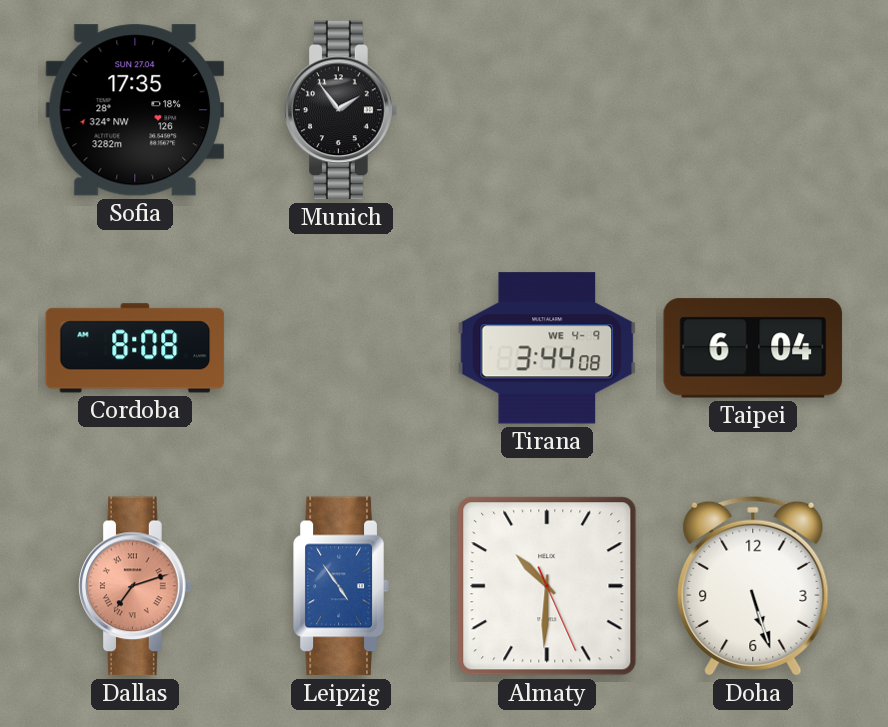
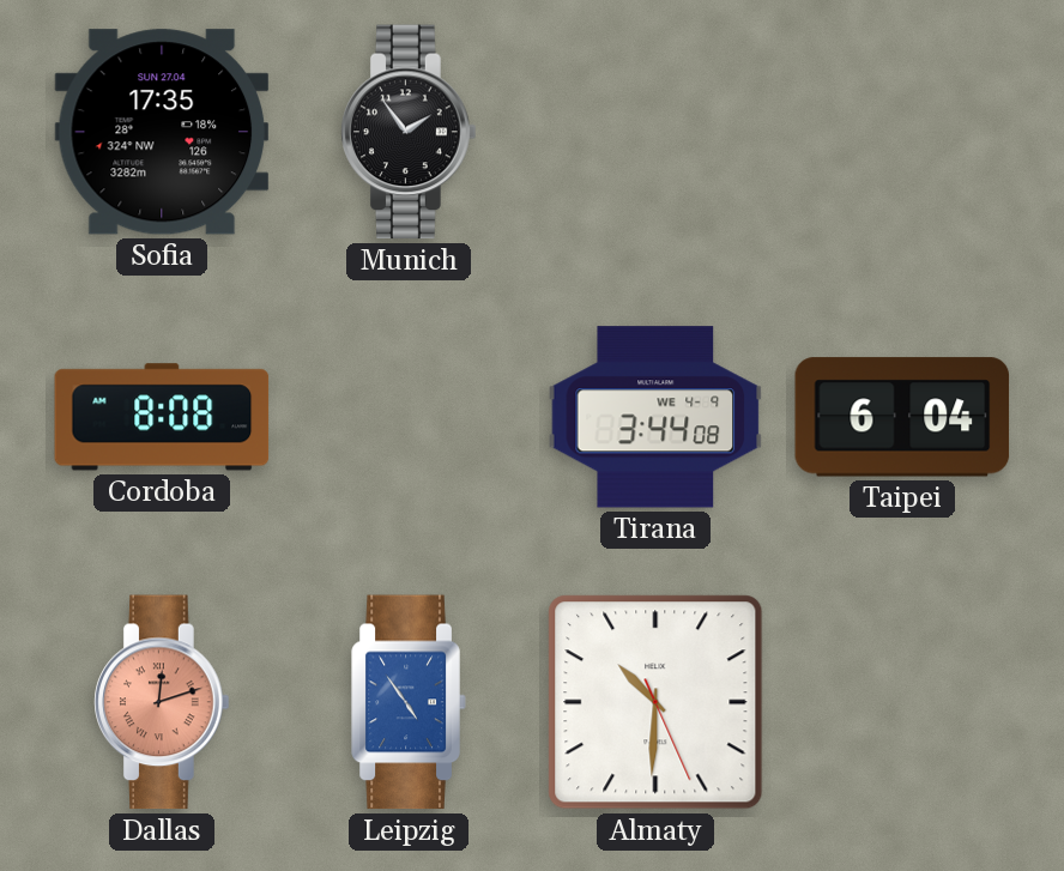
Dallas: 7:12 -> 12:12 (162, 702)
Doha: 5:27 -> none (753, 586)
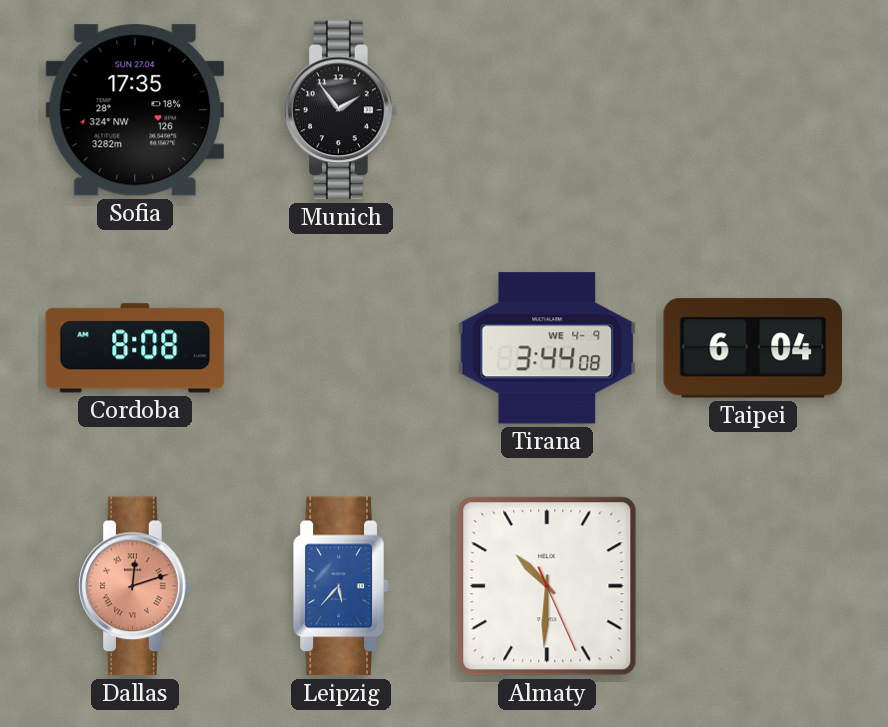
Leipzig: 4:54 -> 5:37 (341, 586)
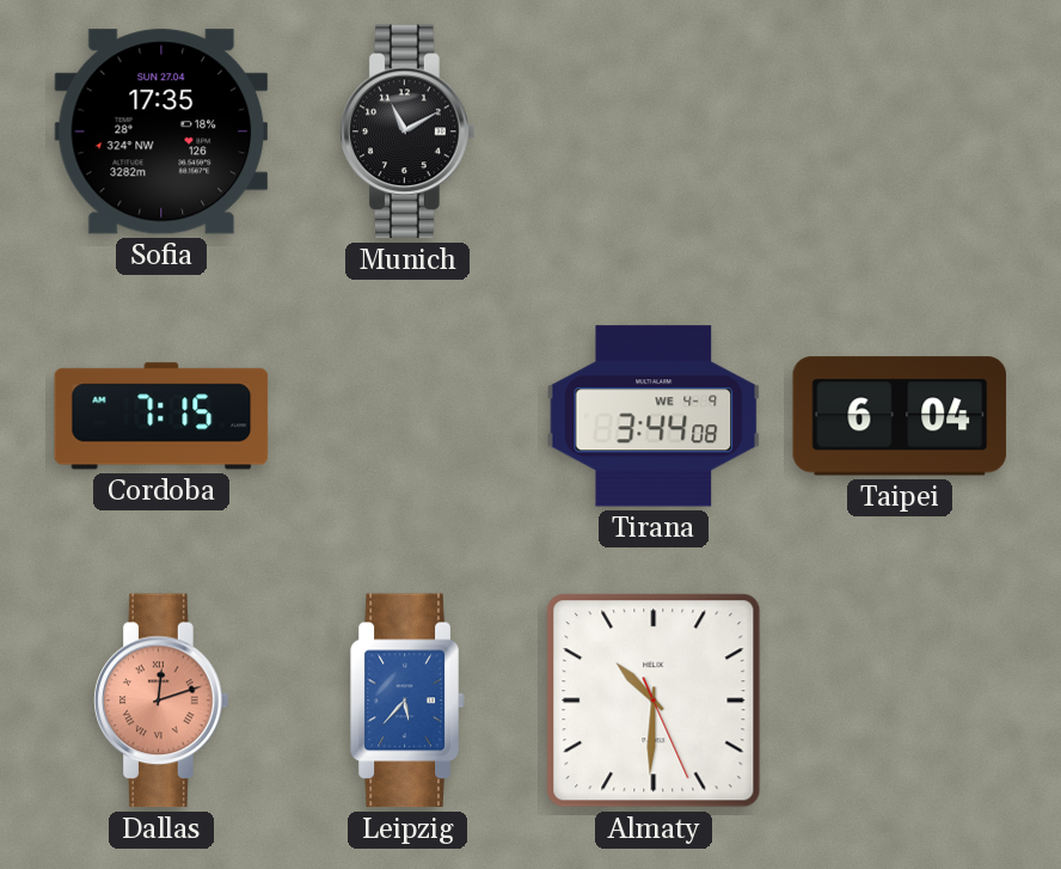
Munich: 1:54 -> 11:10 (407, 131)
Cordoba: 8:08 -> 7:15 (161, 416)
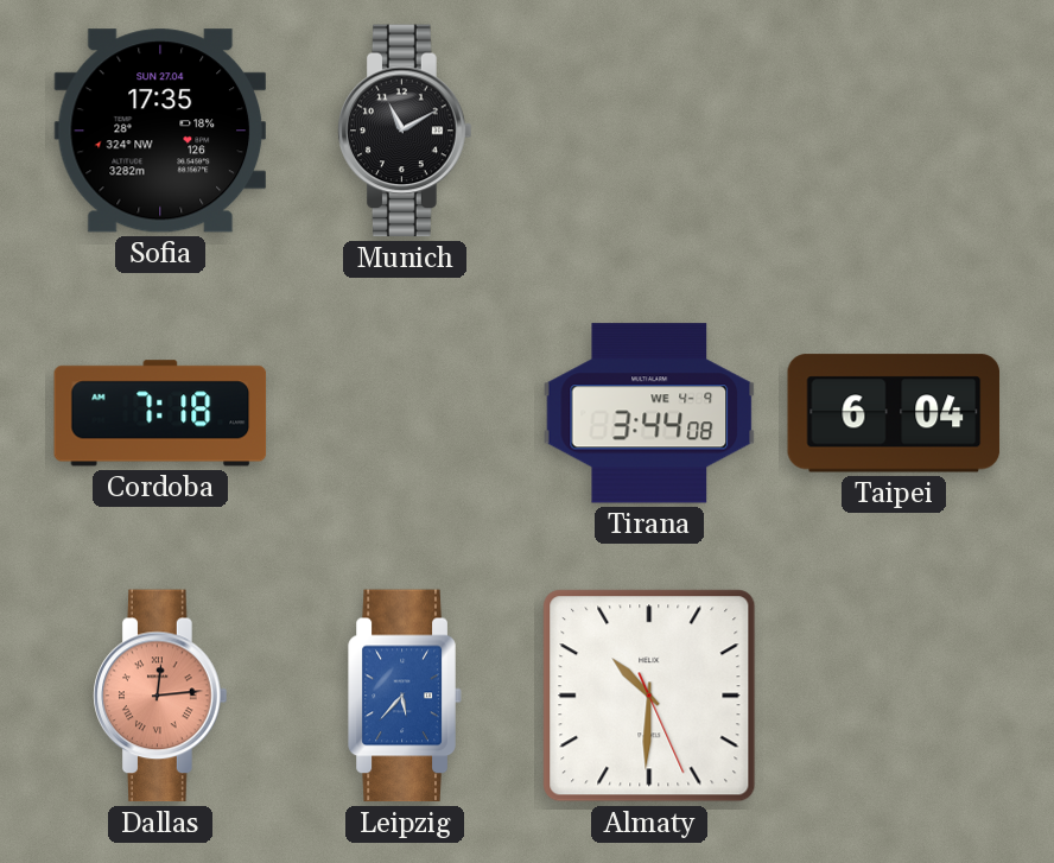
Cordoba: 7:15 -> 7:18 (160, 413)
Dallas: 12:12 -> 12:14 (160, 696)
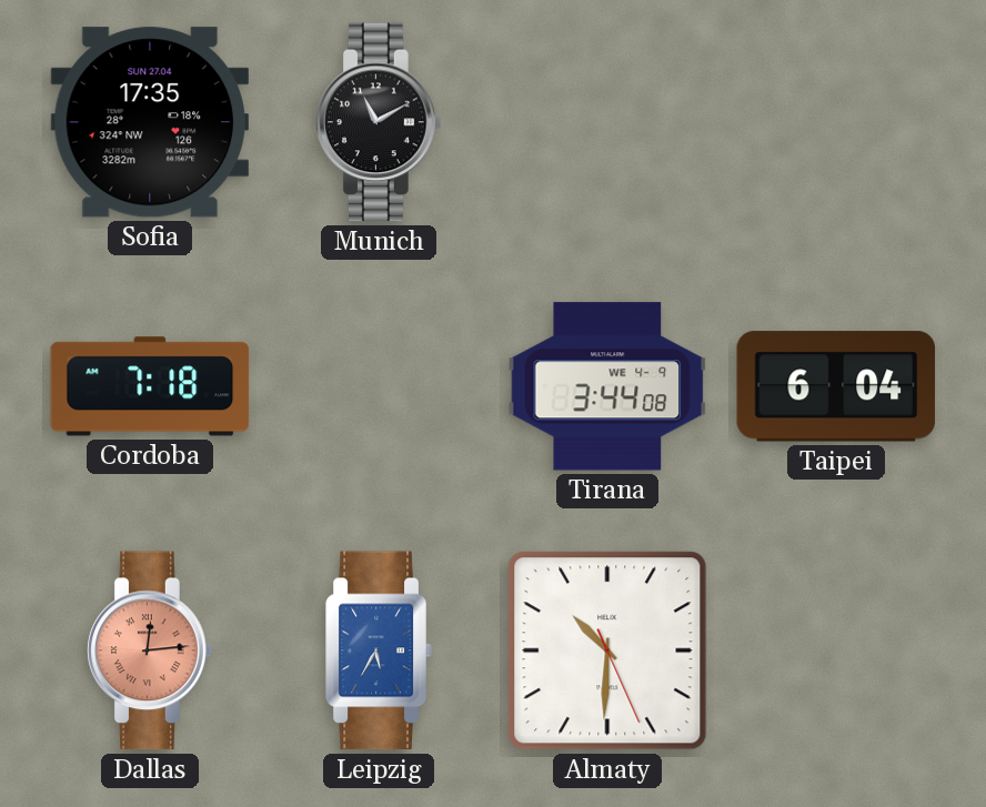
Leipzig: 5:37 -> 5:35 (379, 650)
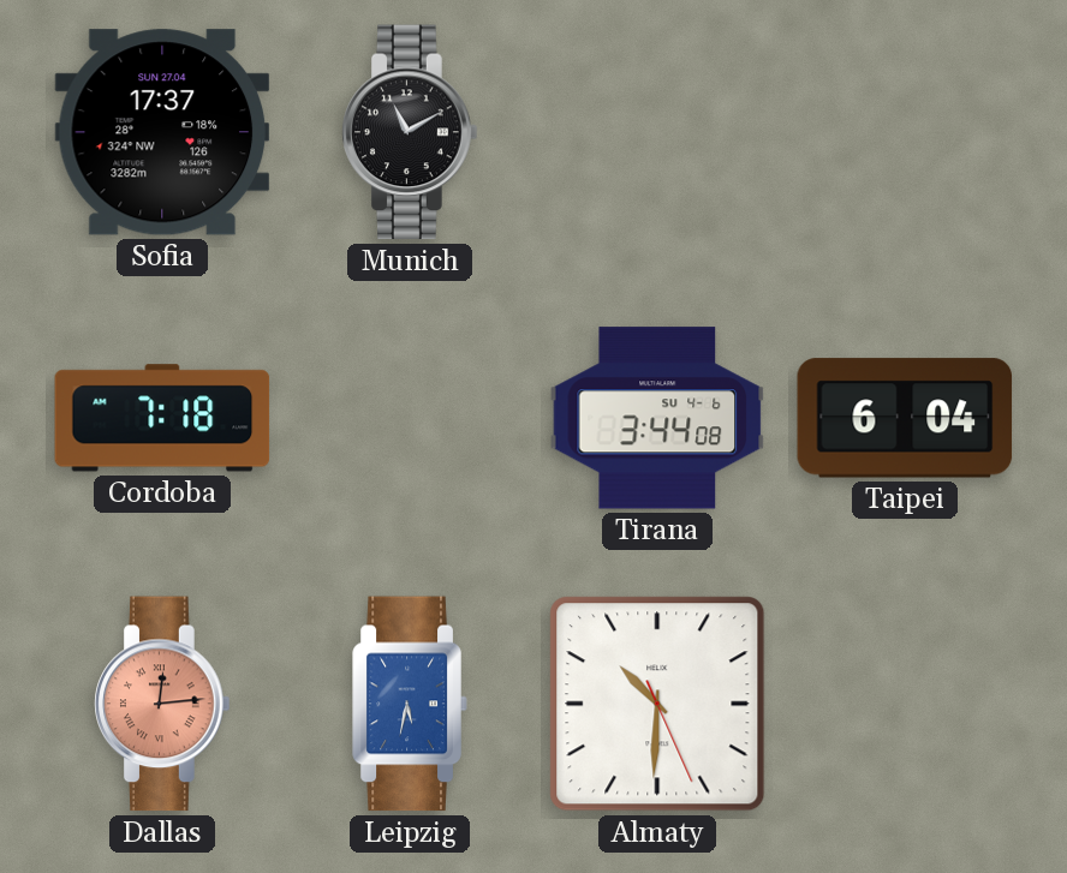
Sofia: 17:35 -> 17:37 (162, 132)
Tirana date: WE 4-9 -> SU 4-6 (657, 418)
Leipzig: 5:35 -> 5:32 (410, 704)
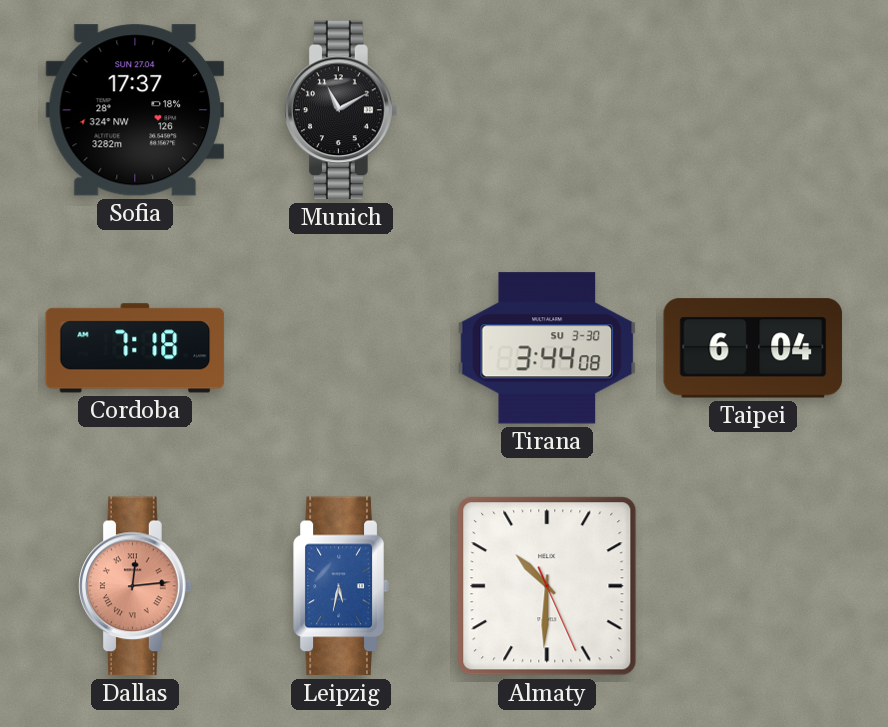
Tirana date: SU 4-6 -> SU 3-30 (547, 348)
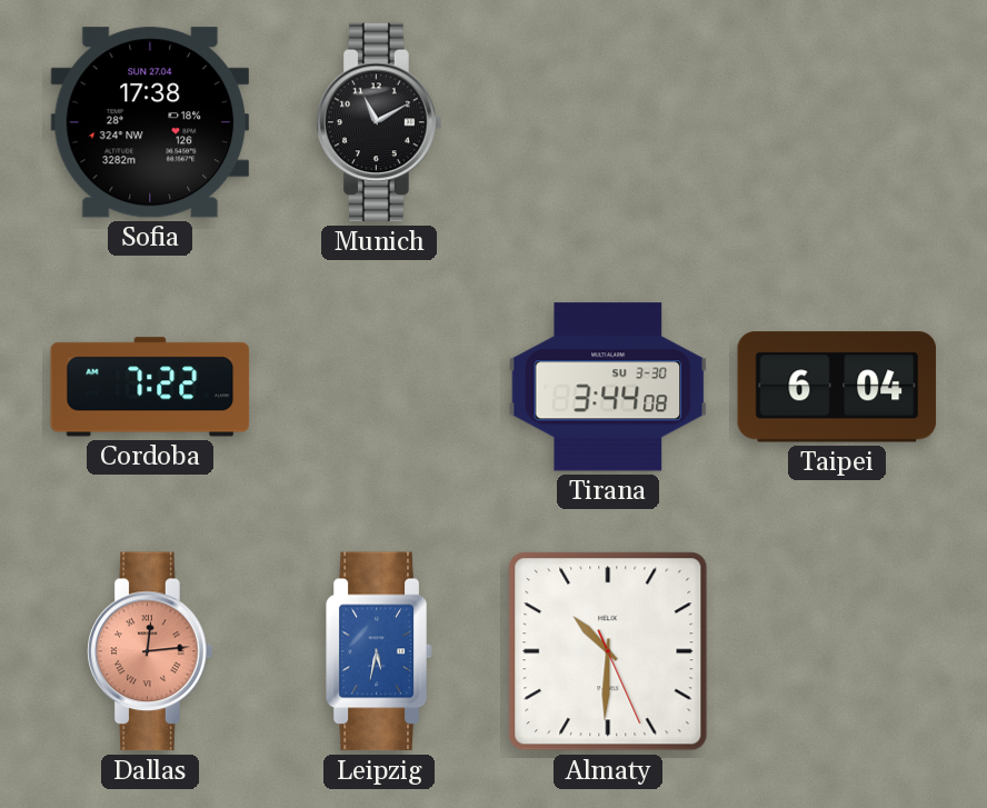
Sofia: 17:37 -> 17:38 (150, 122)
Cordoba: 7:18 -> 7:22 (150, 387)
